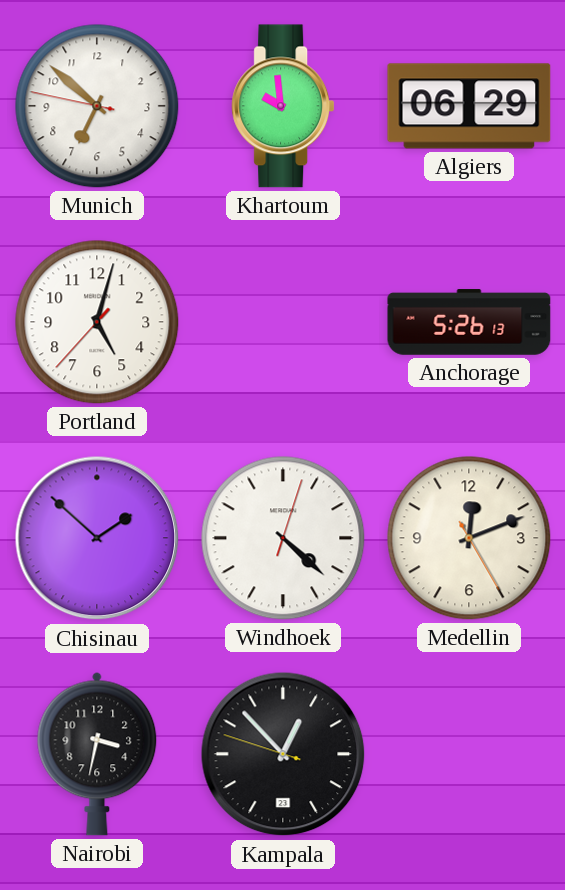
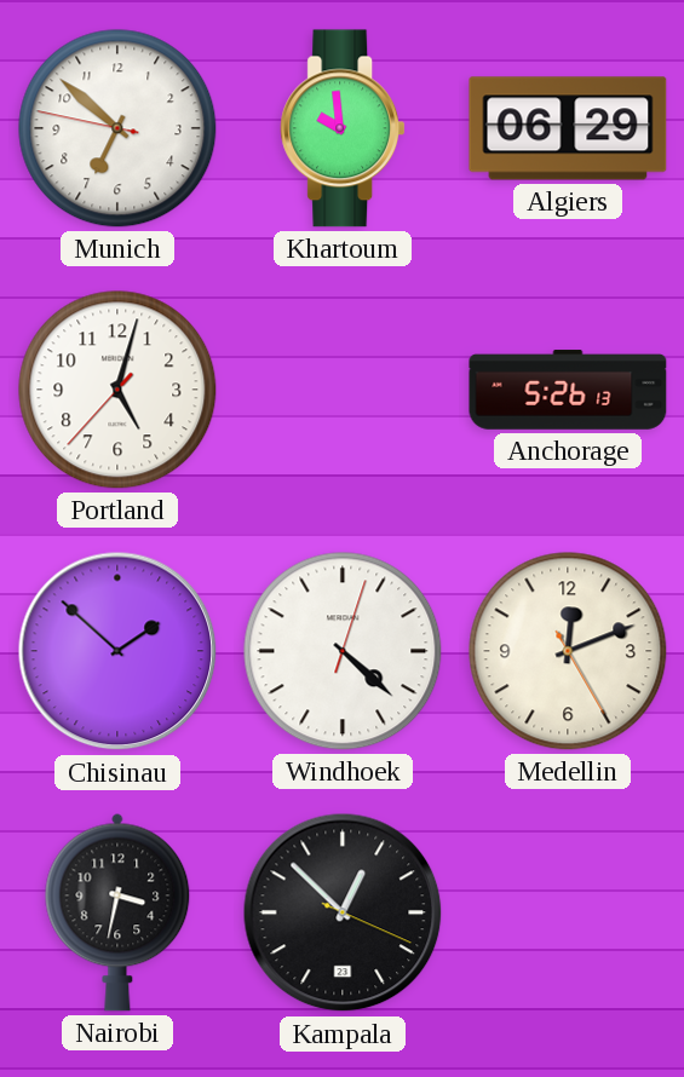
Kampala: 12:52:48 -> 12:52:19 (343, 912)
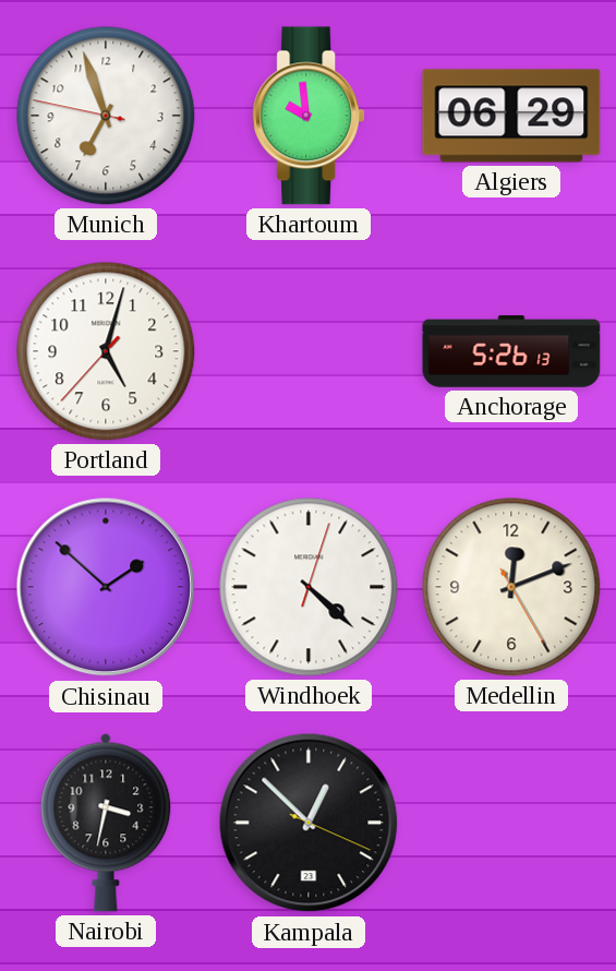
Munich: 6:51 -> 6:56 (106, 116)
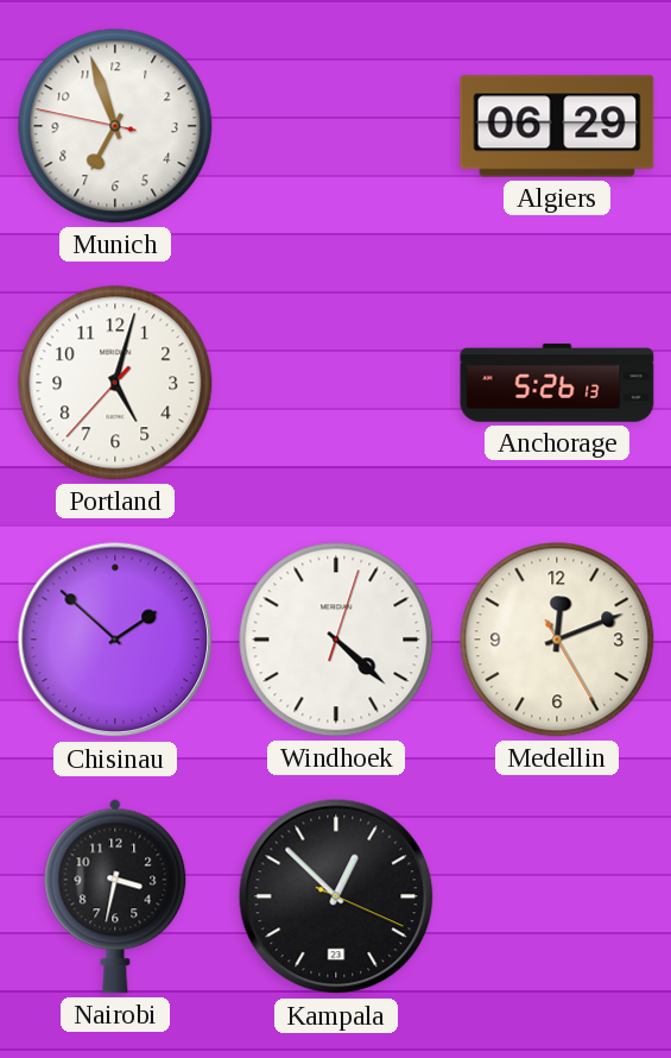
Khartoum: 9:59 -> none (309, 116)
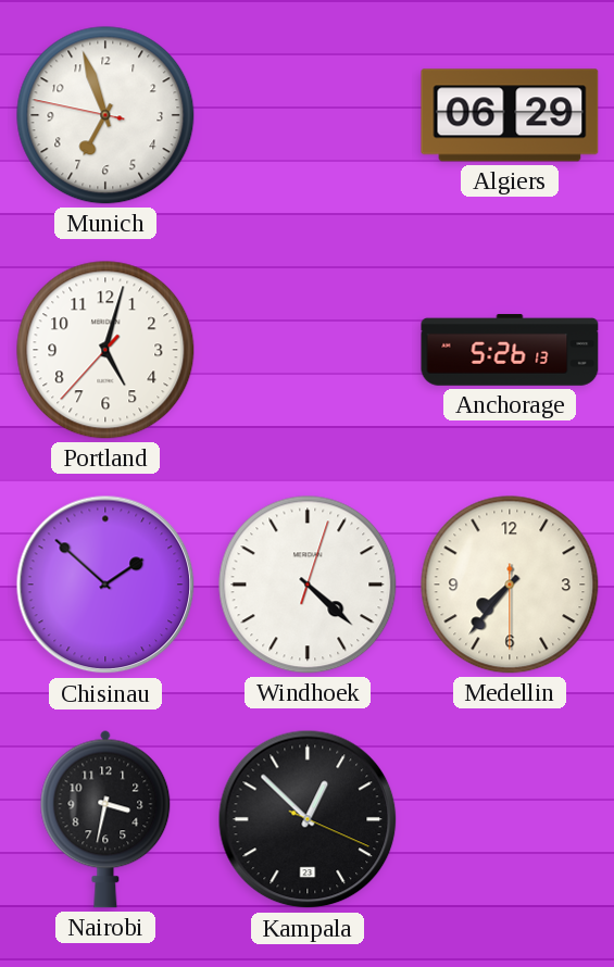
Medellin: 12:11 -> 7:36 (510, 585)
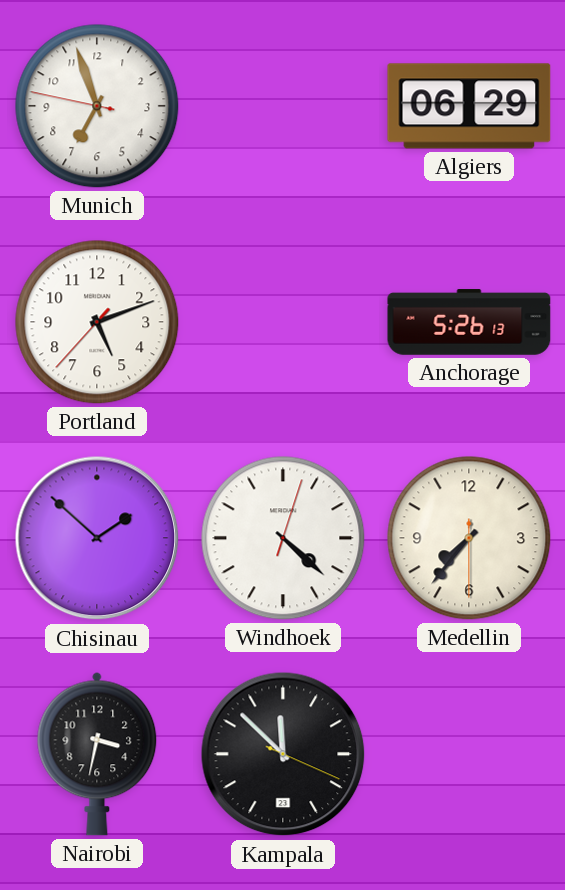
Portland: 5:02 -> 5:11 (97, 322)
Kampala: 12:52 -> 11:52 (283, 754)
